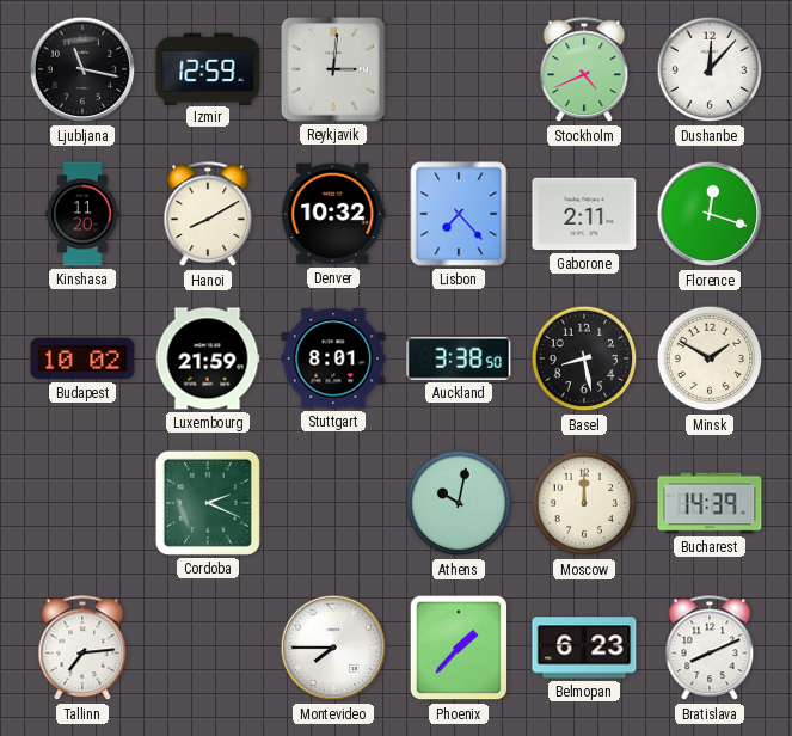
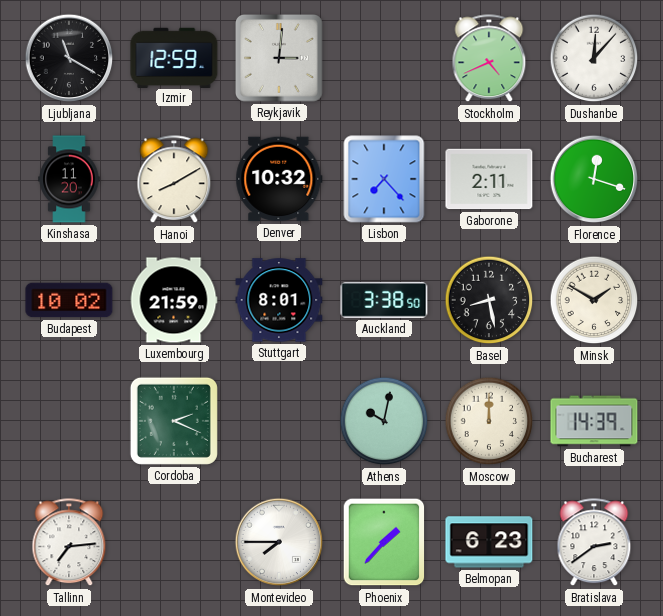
Ljubljana: 11:17 -> 11:20 (69, 58)
Bratislava: 8:11 -> 2:39 (594, 543)
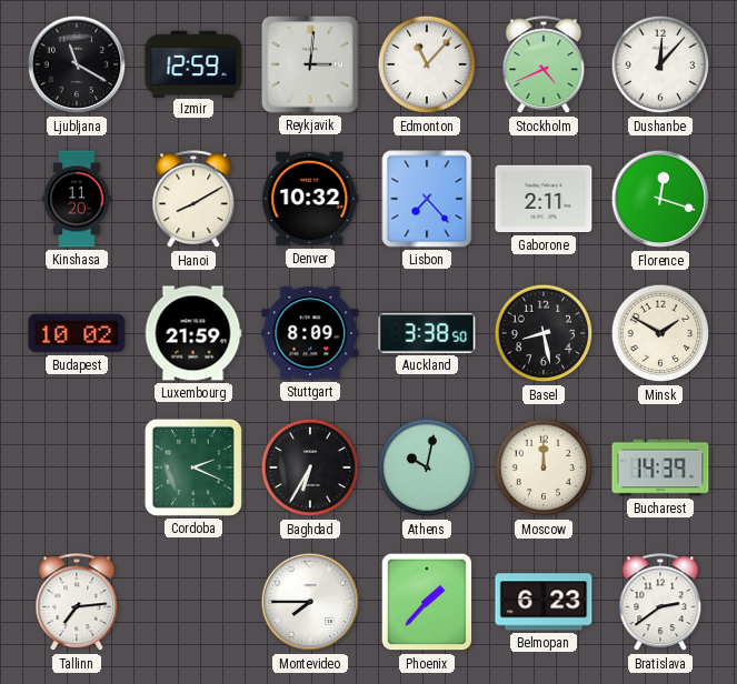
Edmonton: none -> 11:07 (427, 64)
Stuttgart: 8:01 -> 8:09 (310, 333)
Baghdad: none -> 6:35 (310, 467)
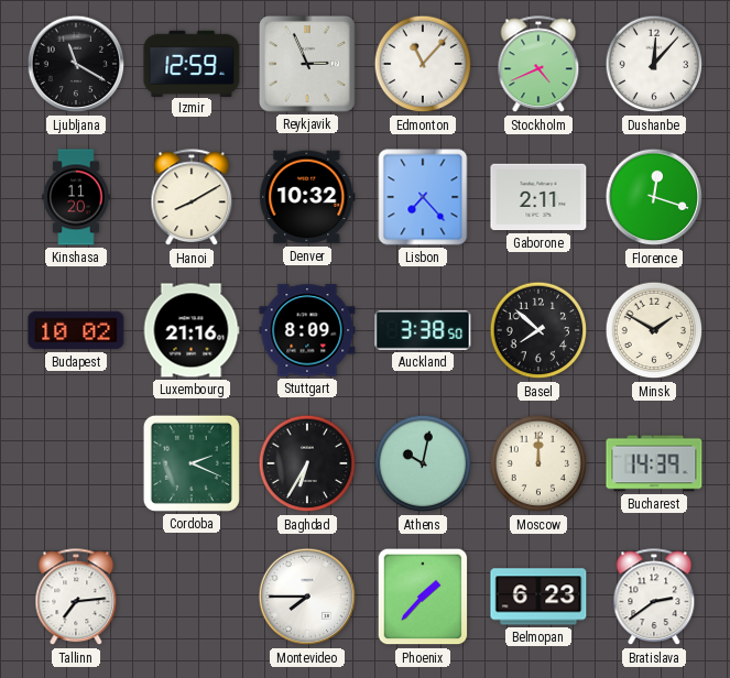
Reykjavik: 3:01 -> 2:56 (308, 65)
Luxembourg: 21:59 -> 21:16 (192, 330)
Basel: 8:28 -> 7:52 (538, 330)
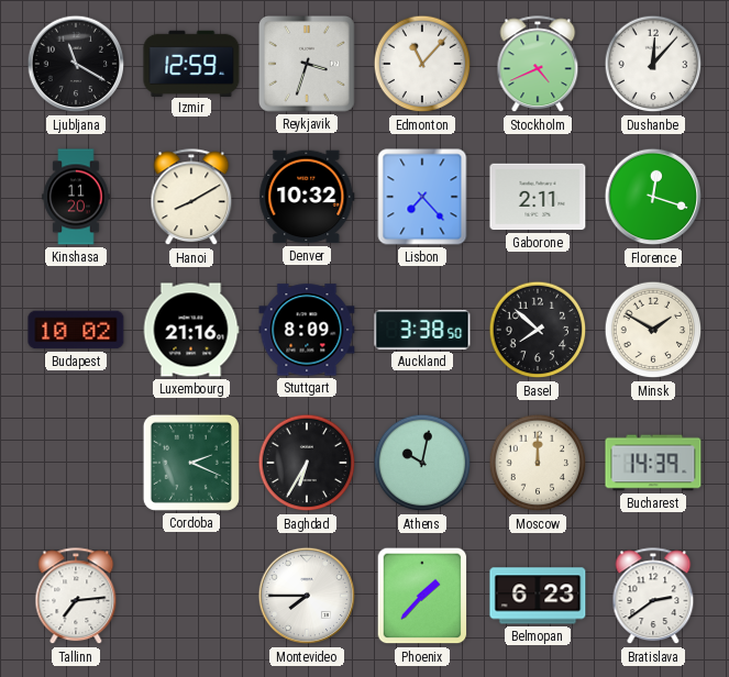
Reykjavik: 2:56 -> 3:33 (308, 65)
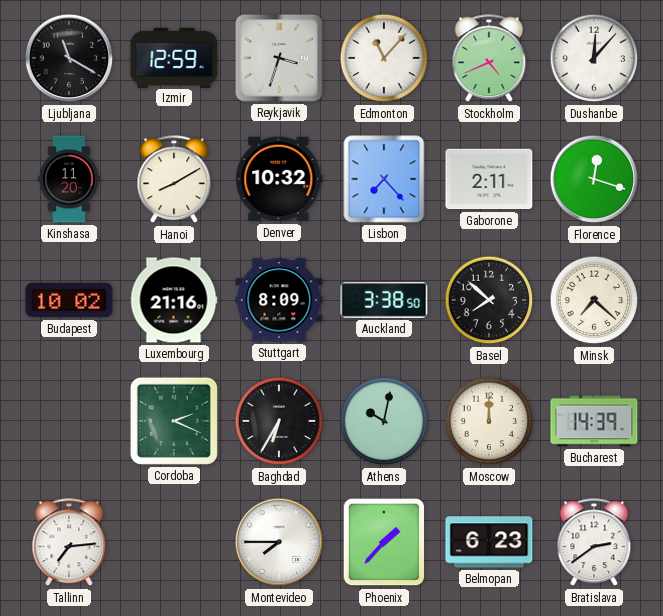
Minsk: 1:50 -> 7:22 (594, 300)
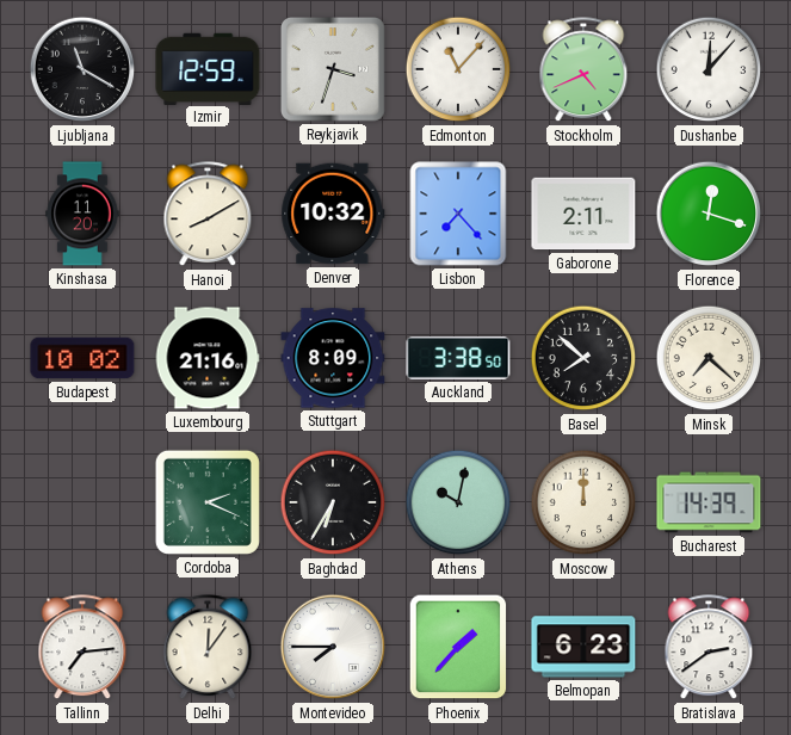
Delhi: none -> 12:06 (208, 648)
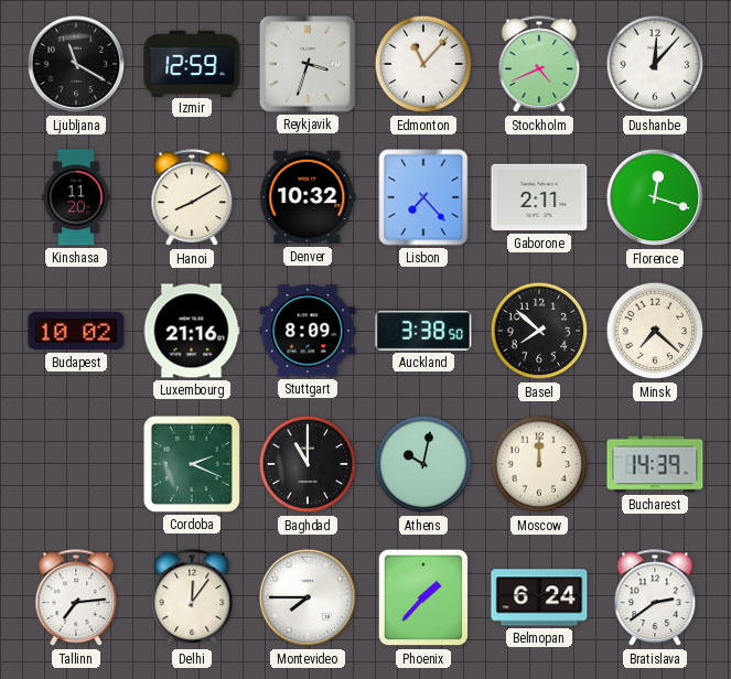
Baghdad: 6:35 -> 11:00 (308, 464)
Belmopan: 6:23 -> 6:24 (539, 597)
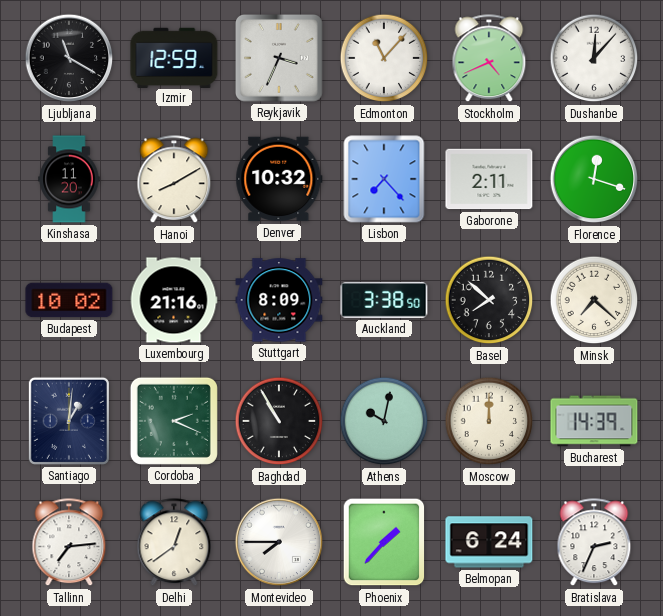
Reykjavik: 3:33 -> 3:34 (280, 59)
Santiago: none -> 1:01 (69, 421)
Baghdad: 11:00 -> 10:55 (279, 421)
Delhi: 12:06 -> 12:39 (174, 543)
Bratislava: 2:39 -> 2:34 (594, 543)
